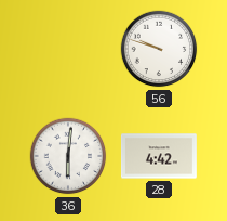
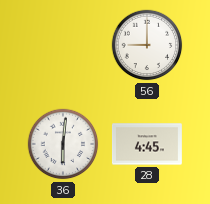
56: 9:48 -> 9:00 (147, 45)
28: 4:42 -> 4:45 (147, 144)
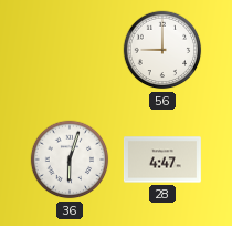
36: 6:01 -> 6:03 (70, 160)
28: 4:45 -> 4:47 (162, 160)
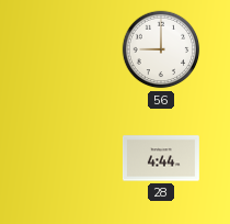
36: 6:03 -> none (70, 160)
28: 4:47 -> 4:44 (161, 158)
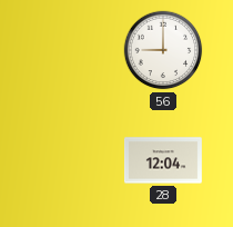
28: 4:44 -> 12:04 (163, 160)
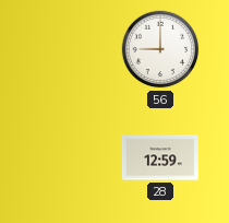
28: 12:04 -> 12:59 (160, 157)
